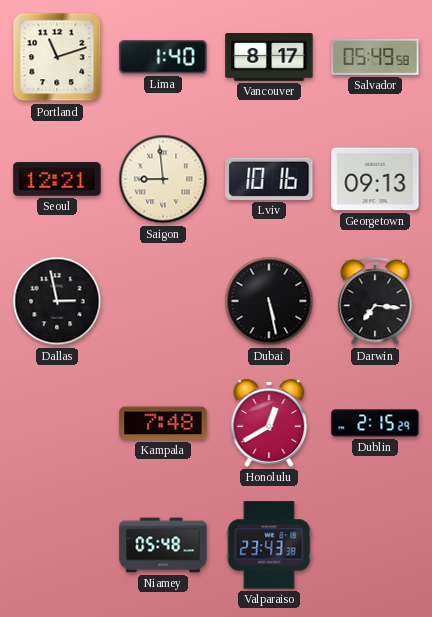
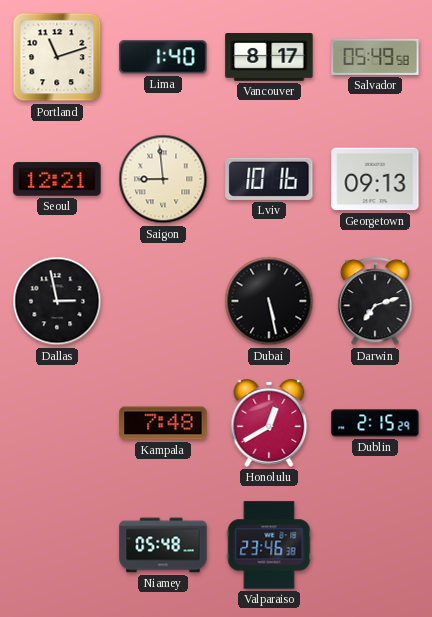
Darwin: 7:16 -> 7:12 (375, 302)
Valparaiso: 23:43 -> 23:46 (269, 545)
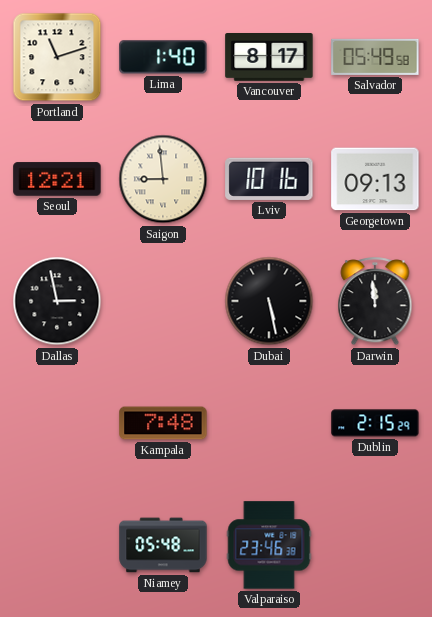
Darwin: 7:12 -> 11:59 (375, 302)
Honolulu: 12:40 -> none (269, 423)
